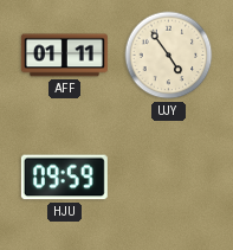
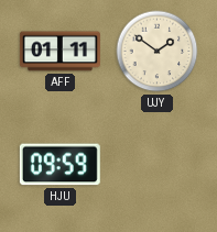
UJY: 4:54 -> 1:51 (158, 52)
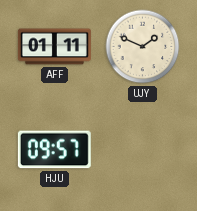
UJY: 1:51 -> 1:49 (143, 47)
HJU: 09:59 -> 09:57 (54, 150)
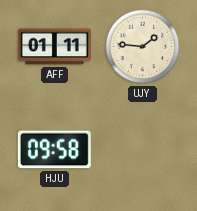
UJY: 1:49 -> 1:46 (143, 47)
HJU: 09:57 -> 09:58 (54, 150)
